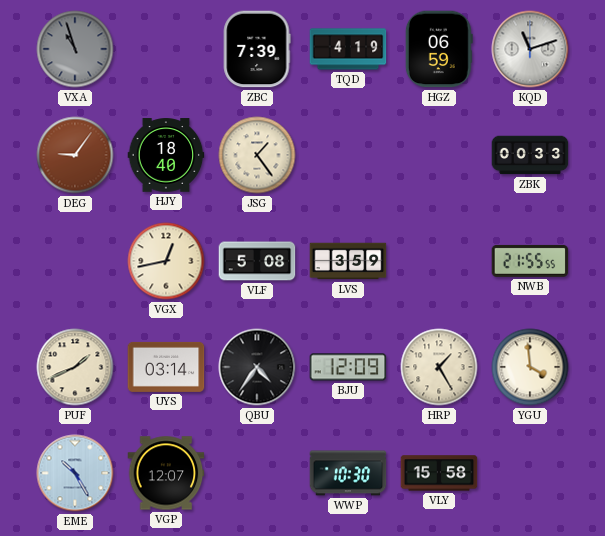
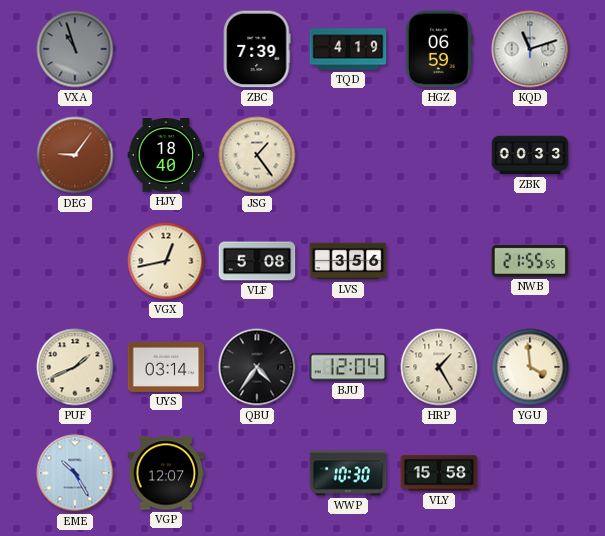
LVS: 3:59 -> 3:56 (348, 261)
BJU: 12:09 -> 12:04 (348, 367)
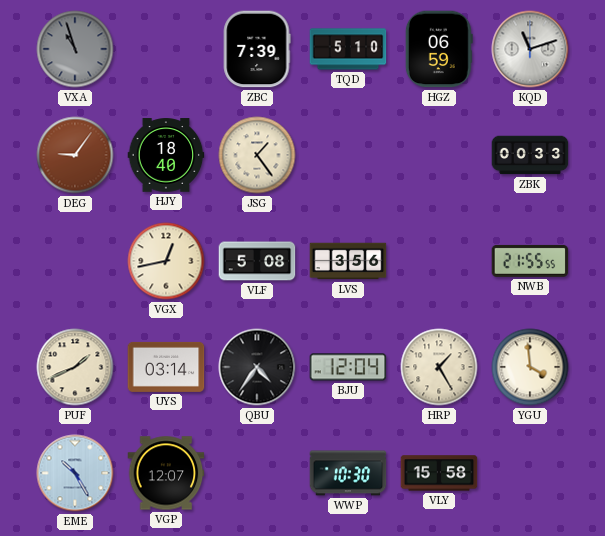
TQD: 4:19 -> 5:10 (348, 49)
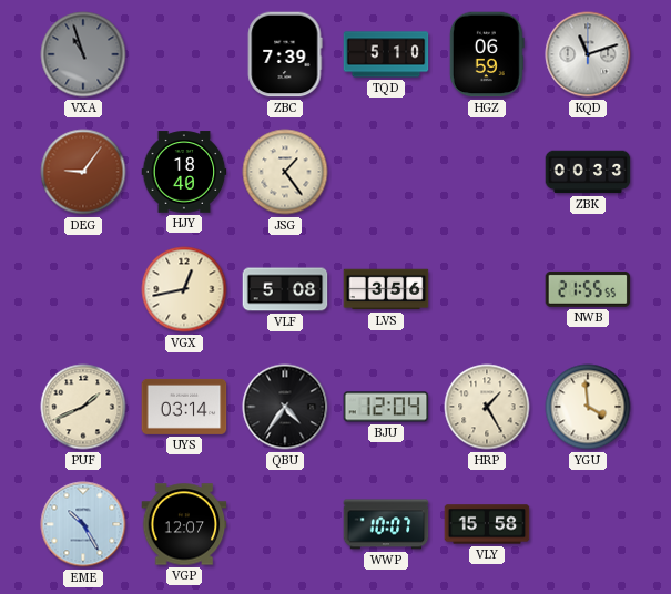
WWP: 10:30 -> 10:07 (386, 524)
